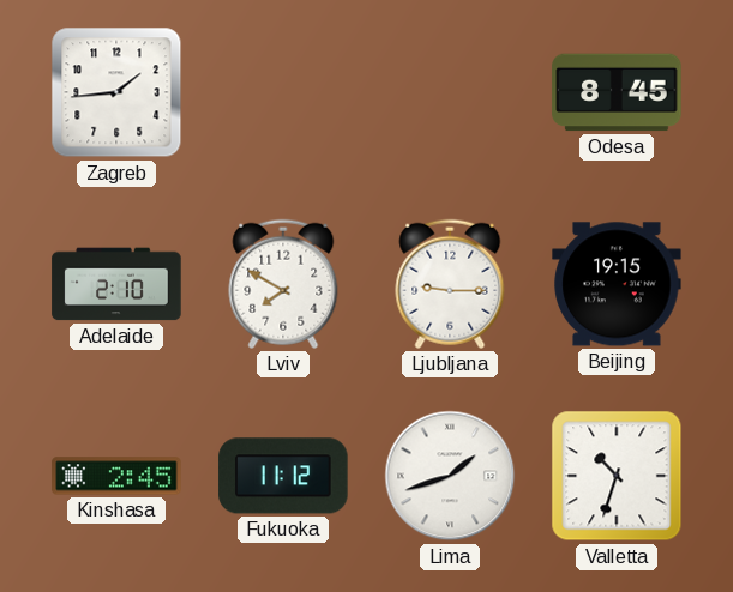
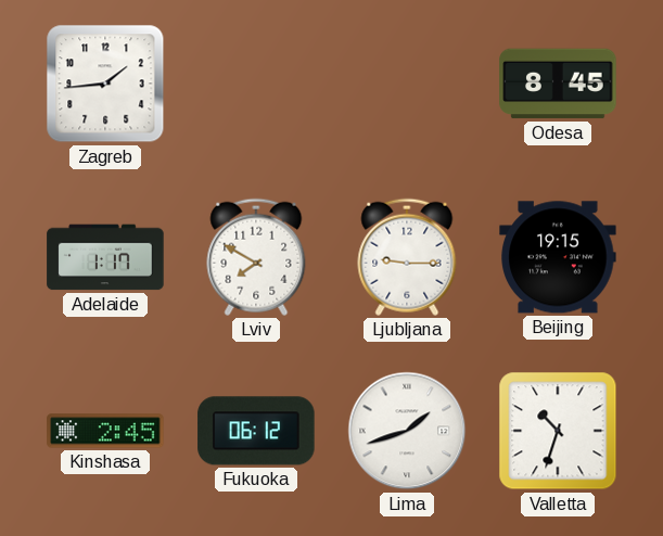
Adelaide: 2:10 -> 1:17 (105, 257)
Fukuoka: 11:12 -> 06:12 (256, 431)
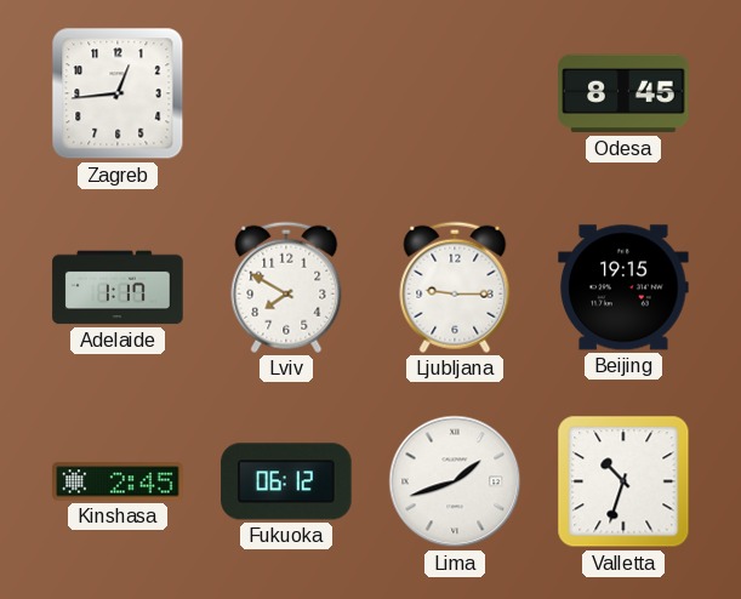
Zagreb: 1:44 -> 12:44 (118, 93)
